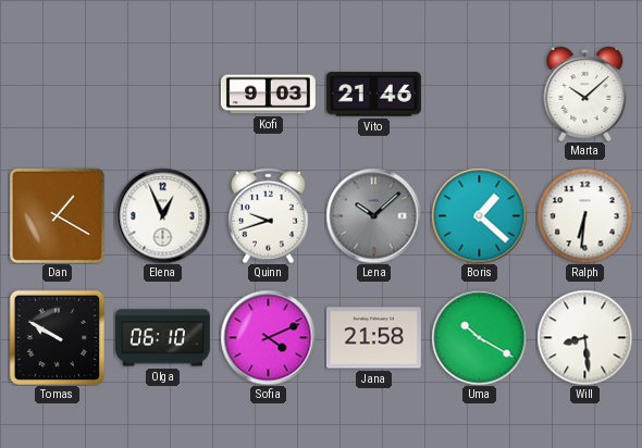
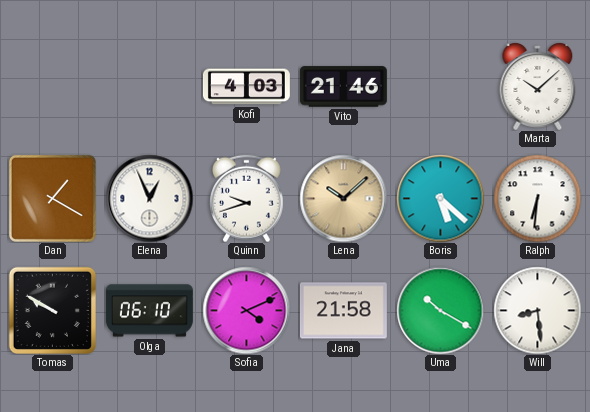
Kofi: 9:03 -> 4:03 (246, 87)
Lena dial: grey -> champagne (343, 198)
Boris: 1:22 -> 5:22 (440, 198)
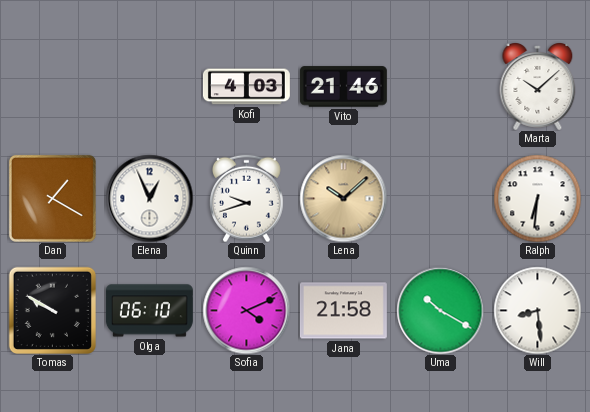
Boris: 5:22 -> none (440, 198)
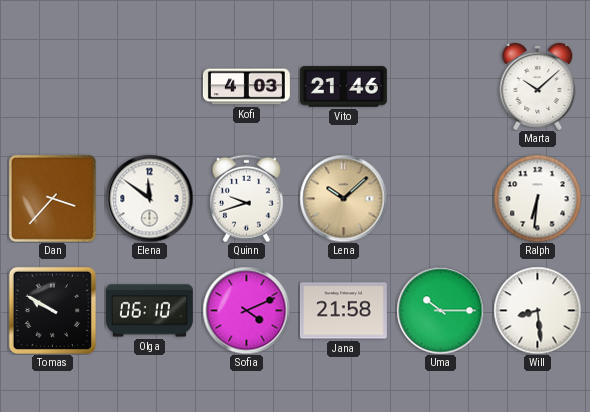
Dan: 1:20 -> 3:37 (52, 198)
Elena: 12:56 -> 11:51 (149, 198)
Uma: 10:20 -> 10:15 (440, 310)
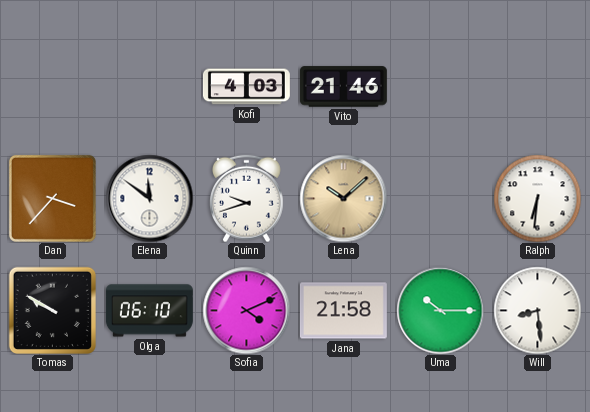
Marta: 10:08 -> none (538, 86)
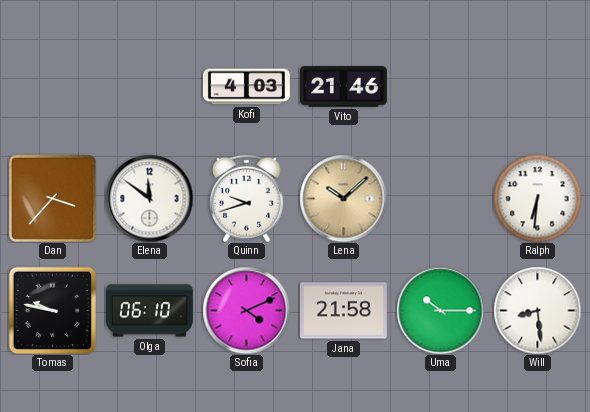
Tomas: 9:50 -> 9:47 (52, 310)
